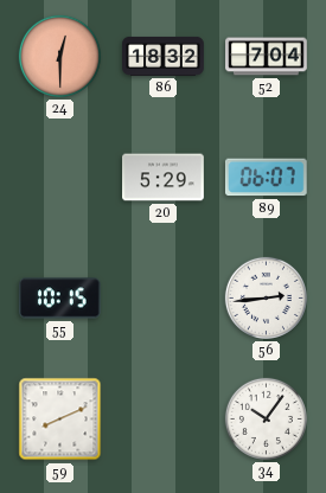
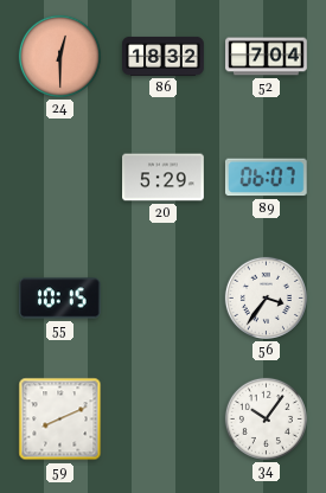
56: 2:44 -> 3:36 (266, 297)
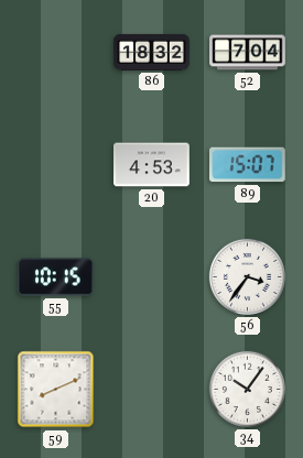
24: 12:30 -> none (59, 56)
20: 5:29 -> 4:53 (152, 165)
89: 06:07 -> 15:07 (247, 165)
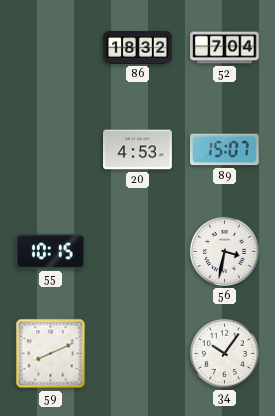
56: 3:36 -> 3:32 (224, 251)
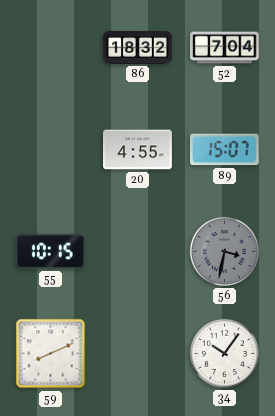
20: 4:53 -> 4:55 (138, 150)
56 dial: white -> grey (224, 251)
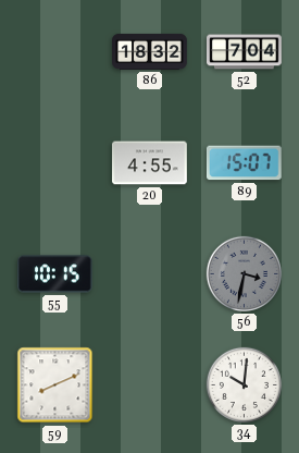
34: 10:06 -> 10:01 (244, 384)
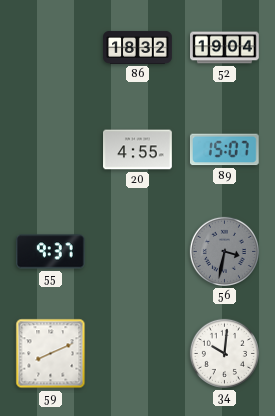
52: 7:04 -> 19:04 (225, 48)
55: 10:15 -> 9:37 (50, 252)
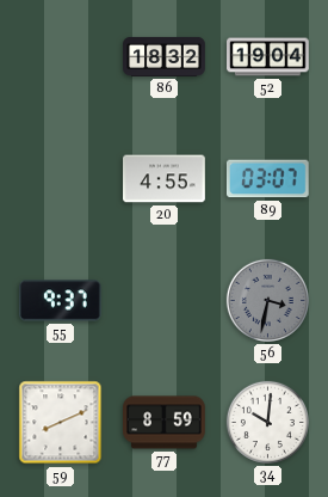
89: 15:07 -> 03:07 (267, 179)
77: none -> 8:59 (165, 423)
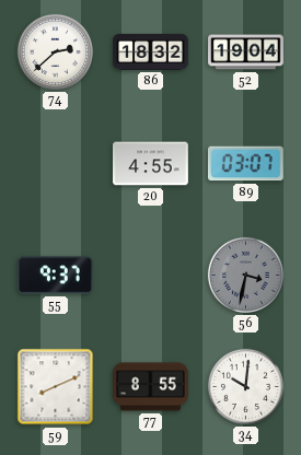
74: none -> 2:38 (55, 51)
77: 8:59 -> 8:55 (151, 387)
